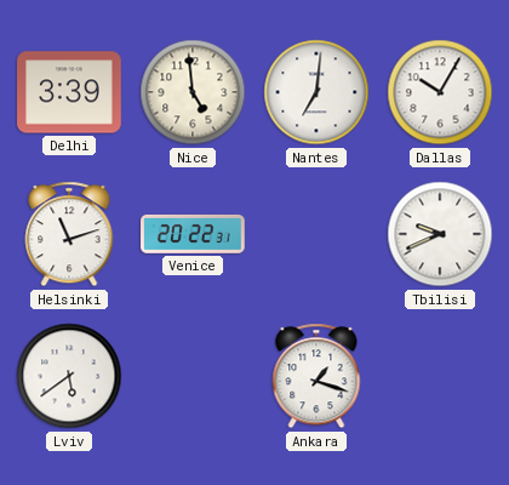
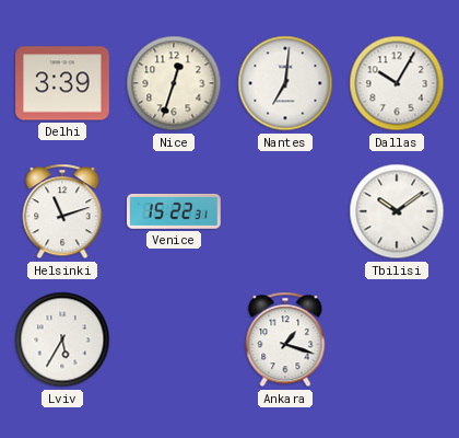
Nice: 4:59 -> 12:33 (174, 83)
Venice: 20:22 -> 15:22 (175, 211)
Tbilisi: 9:41 -> 10:09 (397, 211)
Lviv: 5:39 -> 5:35 (62, 339)
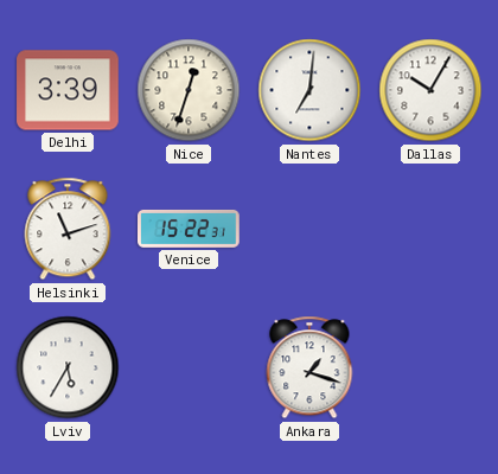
Tbilisi: 10:09 -> none (397, 211)
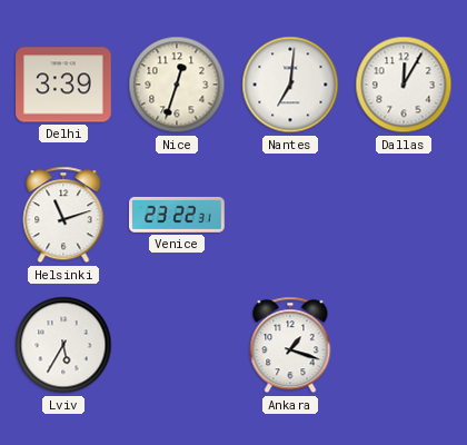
Dallas: 10:05 -> 12:05 (404, 85)
Venice: 15:22 -> 23:22 (178, 215)
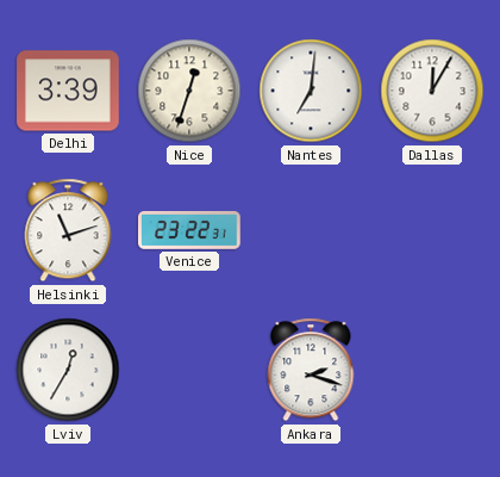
Lviv: 5:35 -> 12:35 (68, 370)
Ankara: 1:18 -> 2:18 (311, 370)
